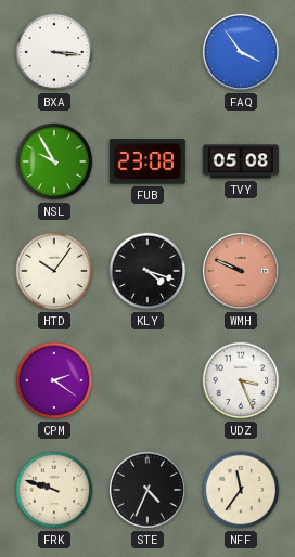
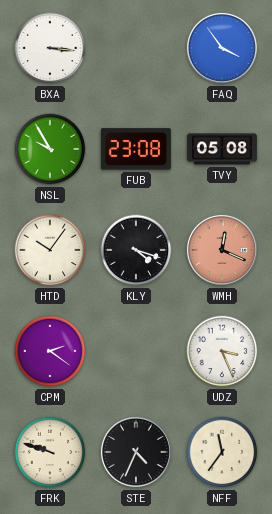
WMH: 9:49 -> 12:19 (222, 250)
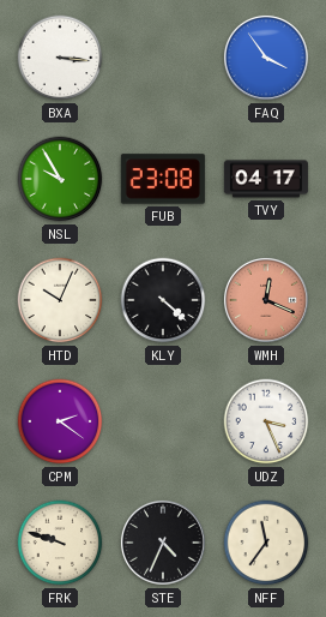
TVY: 05:08 -> 04:17 (266, 179)
HTD: 10:06 -> 10:04 (60, 300)
KLY: 4:18 -> 4:22 (163, 300)
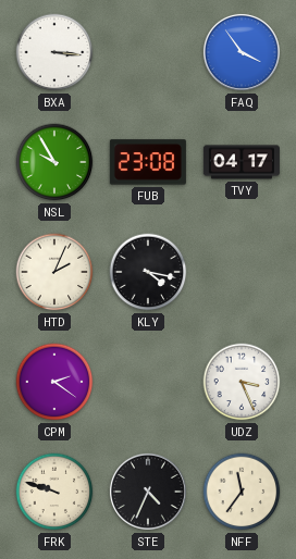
HTD: 10:04 -> 2:04 (54, 272)
KLY: 4:22 -> 4:17 (148, 272)
WMH: 12:19 -> none (266, 300)
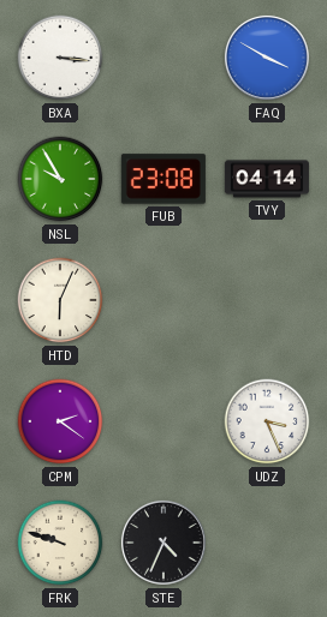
FAQ: 3:54 -> 3:50 (267, 58)
TVY: 04:17 -> 04:14 (267, 179)
HTD: 2:04 -> 6:04 (60, 300)
KLY: 4:17 -> none (148, 272)
NFF: 11:36 -> none (242, 492)
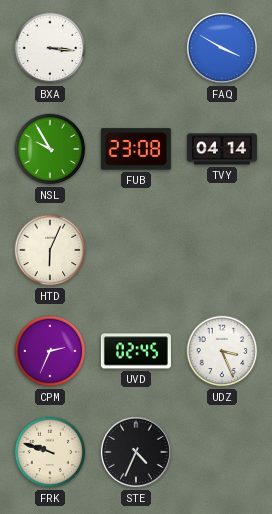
CPM: 2:21 -> 2:34 (50, 351)
UVD: none -> 02:45 (136, 351)
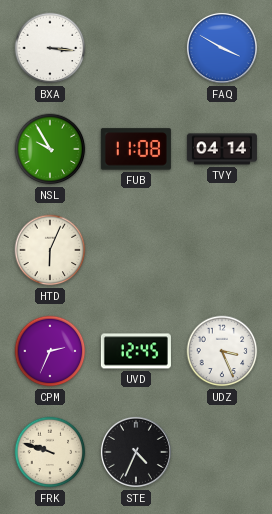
FUB: 23:08 -> 11:08 (136, 149)
UVD: 02:45 -> 12:45 (136, 351)
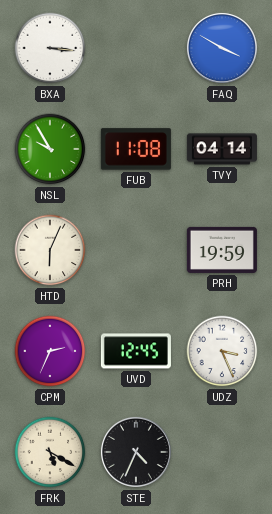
PRH: none -> 19:59 (222, 250)
FRK: 9:48 -> 5:20 (50, 452)
